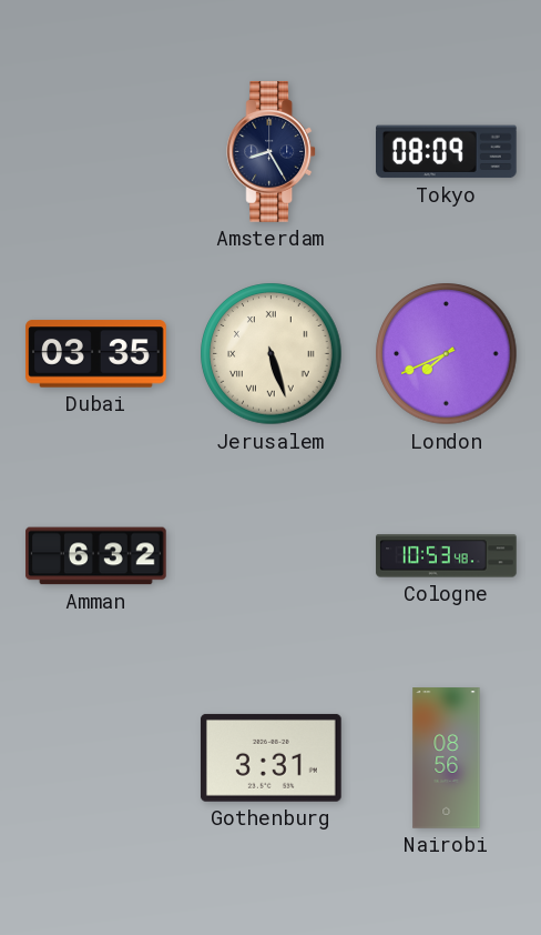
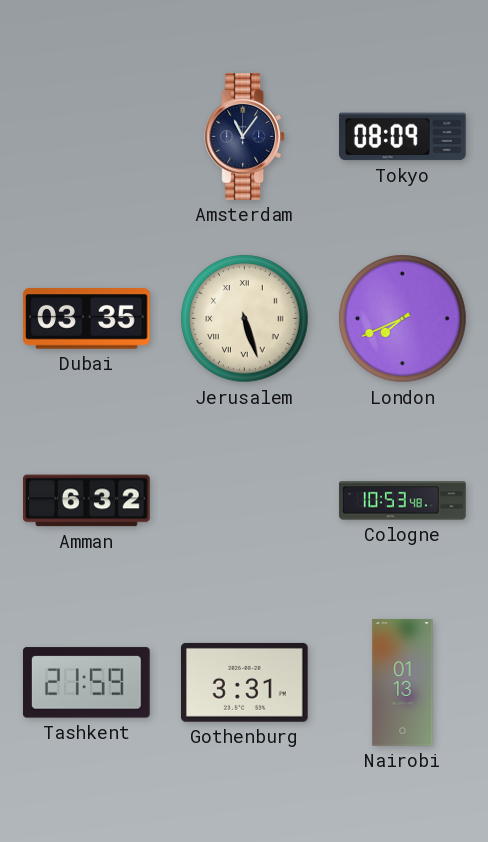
Amsterdam: 8:25 -> 11:06 (245, 137)
Tashkent: none -> 21:59 (86, 683)
Nairobi: 08:56 -> 01:13 (403, 683)
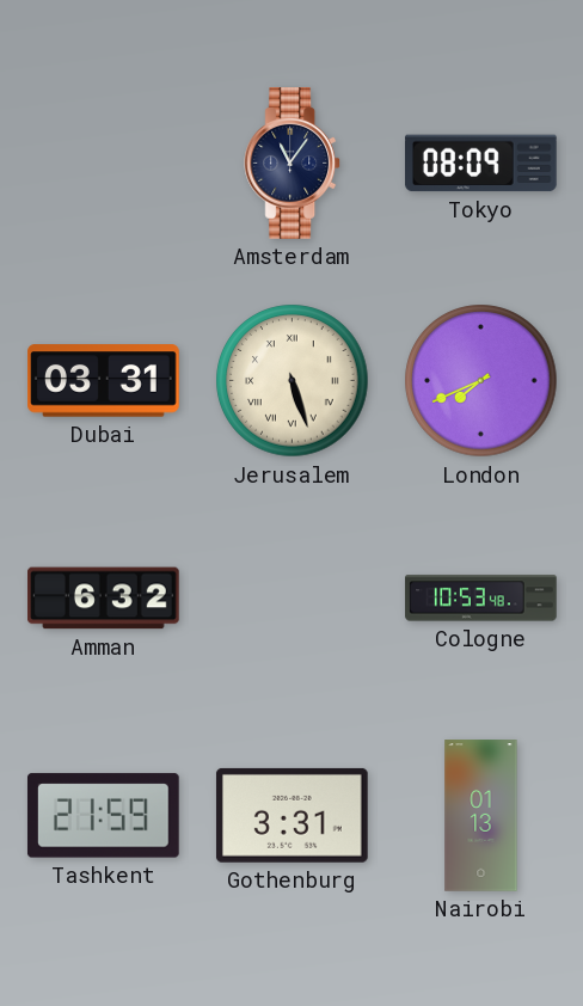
Dubai: 03:35 -> 03:31 (104, 381)
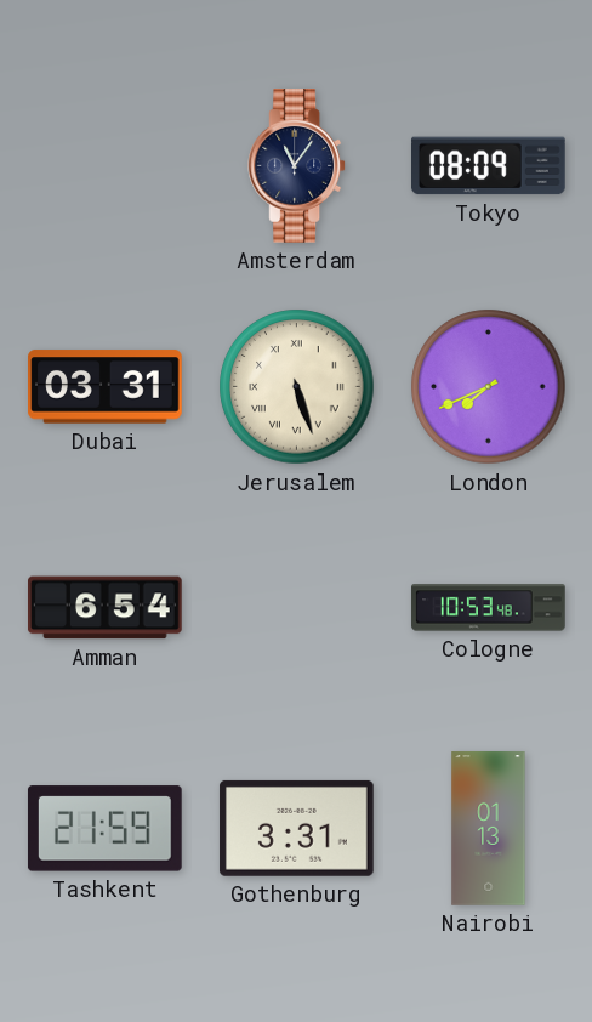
Amman: 6:32 -> 6:54 (106, 608)
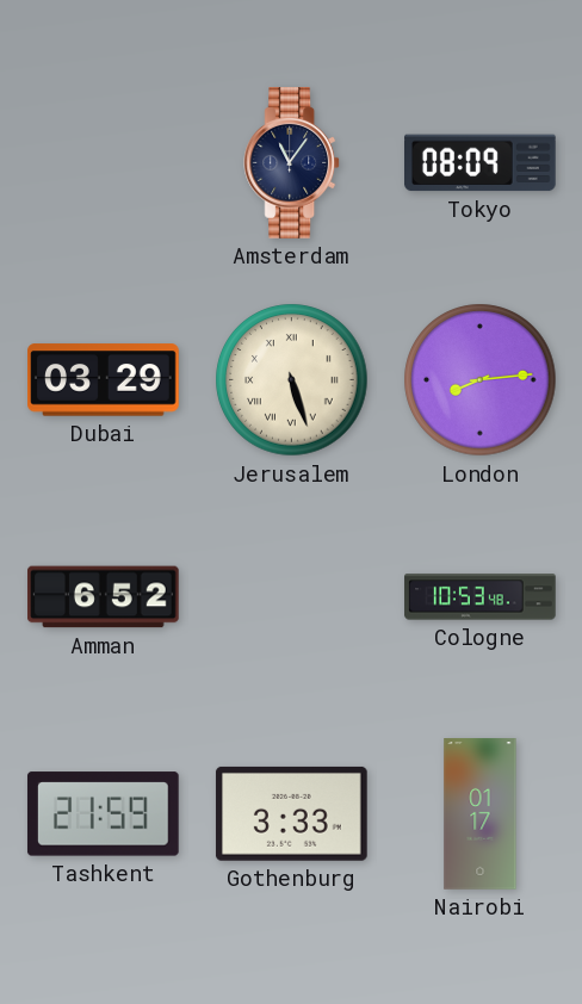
Dubai: 03:31 -> 03:29 (104, 380)
London: 7:41 -> 8:14 (481, 380)
Amman: 6:54 -> 6:52 (104, 597)
Gothenburg: 3:31 -> 3:33 (291, 813)
Nairobi: 01:13 -> 01:17 (481, 814)
